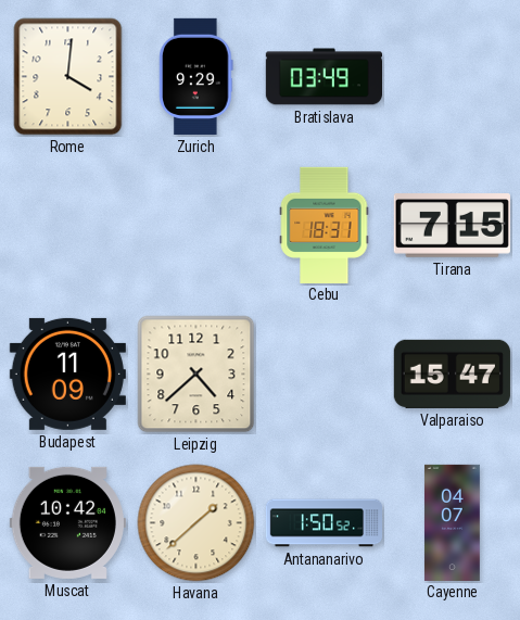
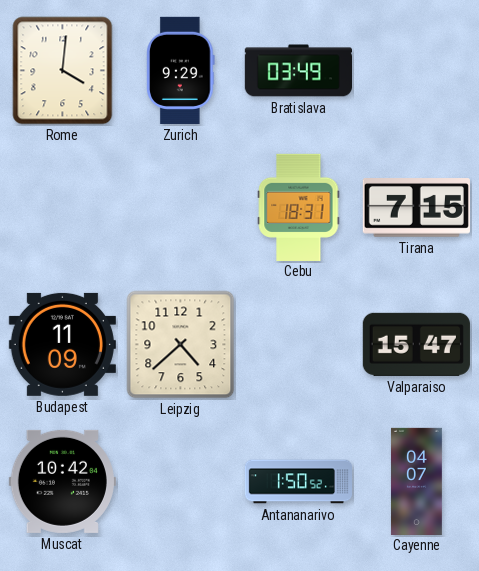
Havana: 1:38 -> none (196, 523)
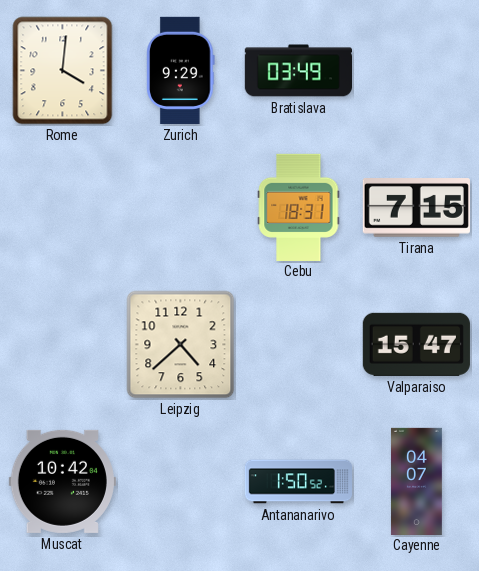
Budapest: 11:09 -> none (62, 344)
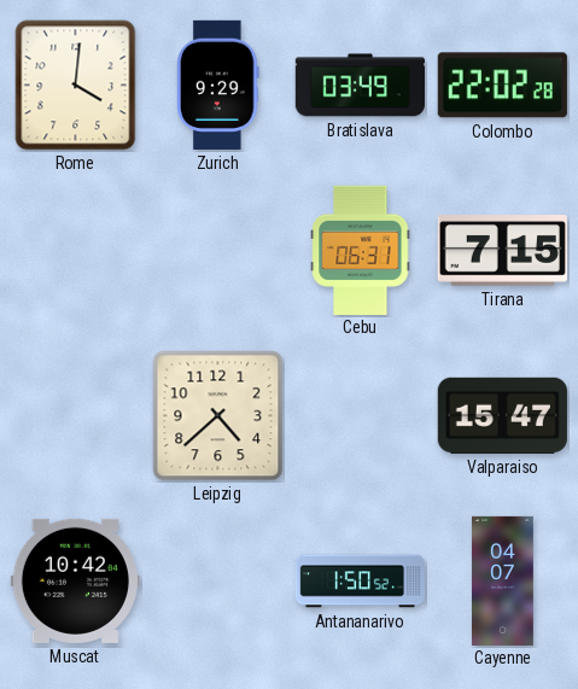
Colombo: none -> 22:02 (502, 86)
Cebu: 18:31 -> 06:31 (361, 250)
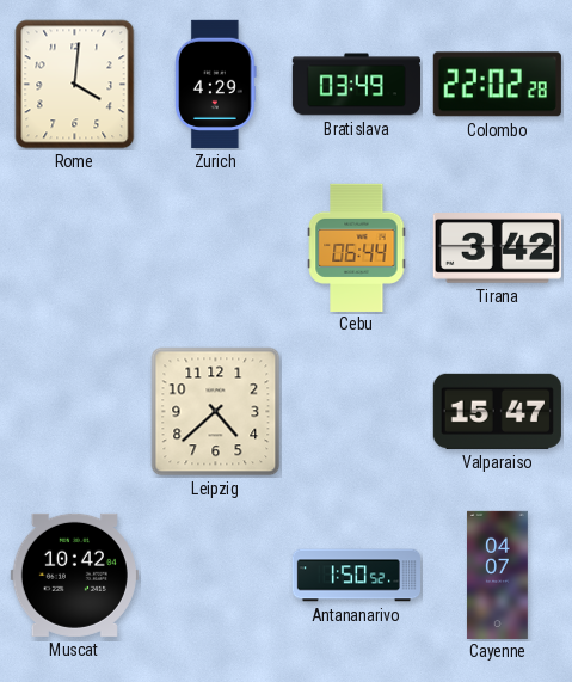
Zurich: 9:29 -> 4:29 (216, 84)
Cebu: 06:31 -> 06:44 (357, 247)
Tirana: 7:15 -> 3:42 (497, 248)
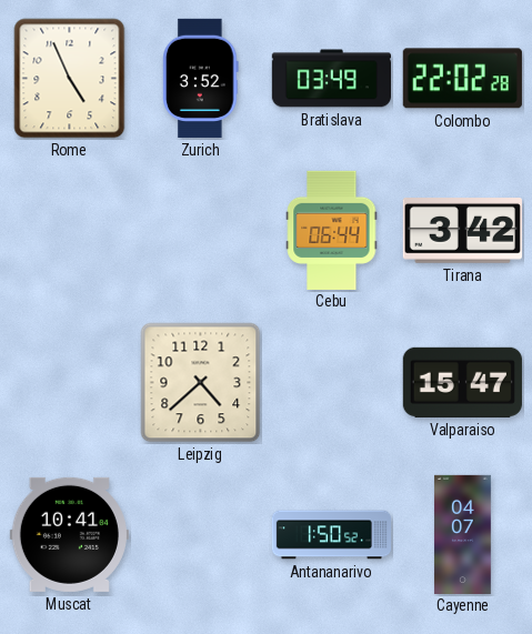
Rome: 4:01 -> 4:56 (70, 79)
Zurich: 4:29 -> 3:52 (201, 78)
Muscat: 10:42 -> 10:41 (69, 534)
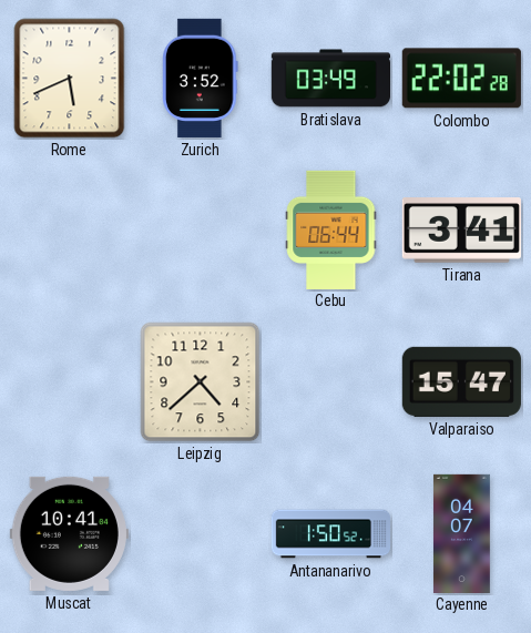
Rome: 4:56 -> 5:41 (70, 79)
Tirana: 3:42 -> 3:41 (461, 231)
